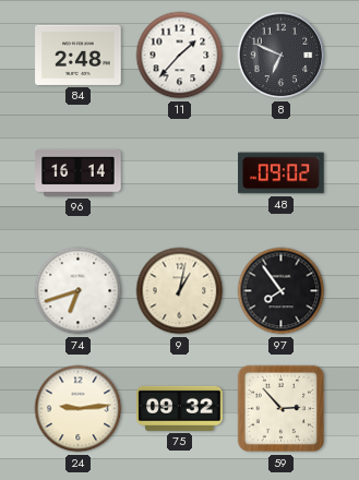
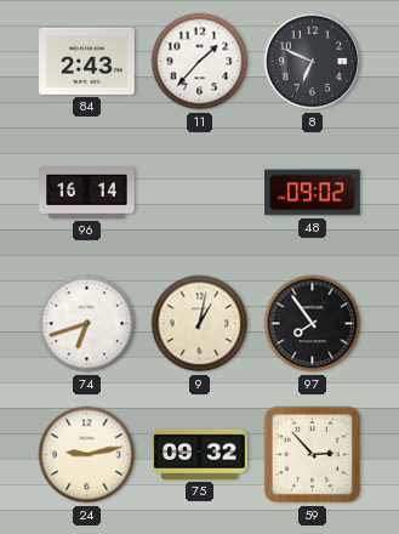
84: 2:48 -> 2:43 (87, 61)
24: 9:14 -> 9:13 (87, 455)
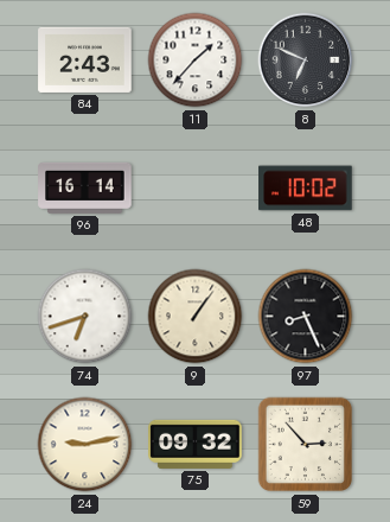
48: 09:02 -> 10:02 (306, 189)
9: 1:02 -> 1:06 (196, 317)
97: 7:54 -> 8:26 (306, 317)
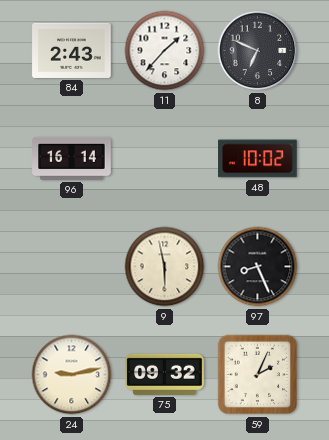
74: 6:42 -> none (85, 317)
9: 1:06 -> 5:58 (165, 267)
59: 2:53 -> 2:04 (258, 375)
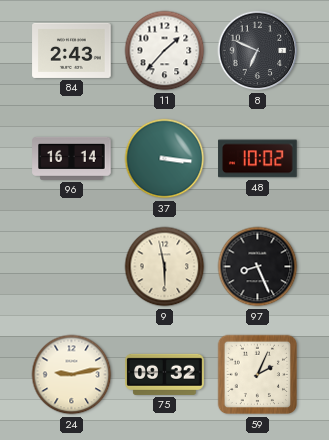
37: none -> 3:16 (165, 159)
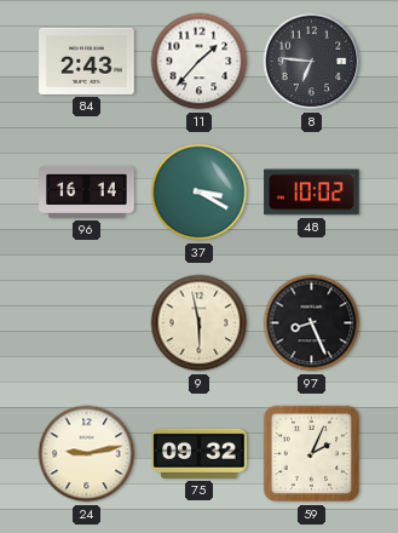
8: 6:49 -> 6:46 (312, 62)
37: 3:16 -> 3:20 (200, 193)
